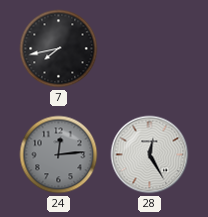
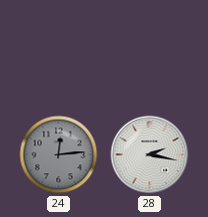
7: 7:43 -> none (59, 49)
28: 12:25 -> 2:17 (150, 155)
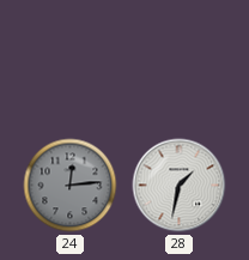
28: 2:17 -> 1:32 (180, 186)
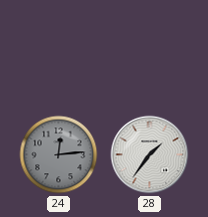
28: 1:32 -> 1:36 (150, 155)
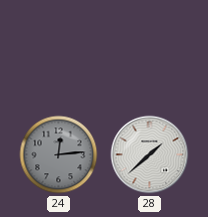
28: 1:36 -> 1:38 (150, 155)
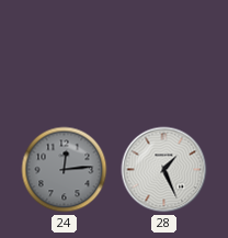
28: 1:38 -> 1:26 (164, 170)
